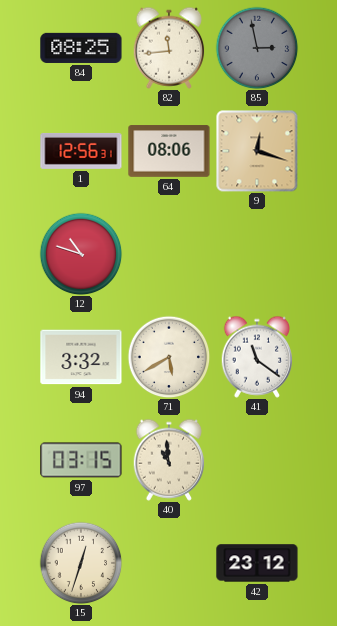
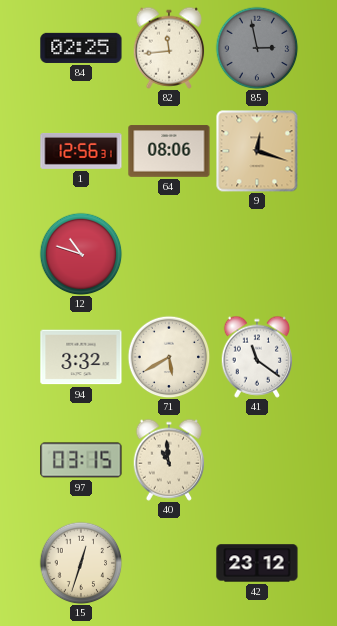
84: 08:25 -> 02:25 (81, 48)
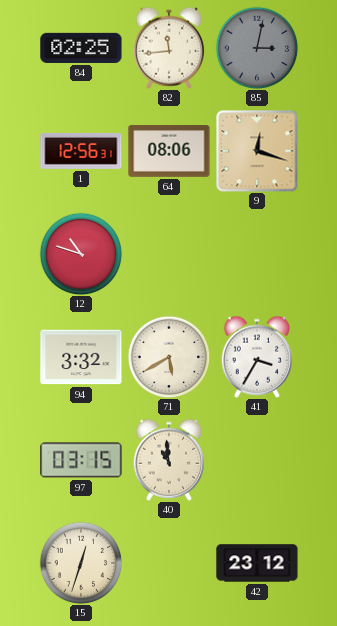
85: 2:58 -> 3:02 (257, 48)
41: 11:21 -> 3:35 (257, 357)
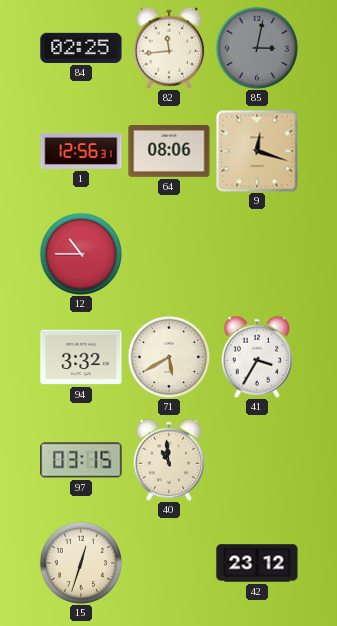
12: 10:48 -> 10:45 (81, 254)
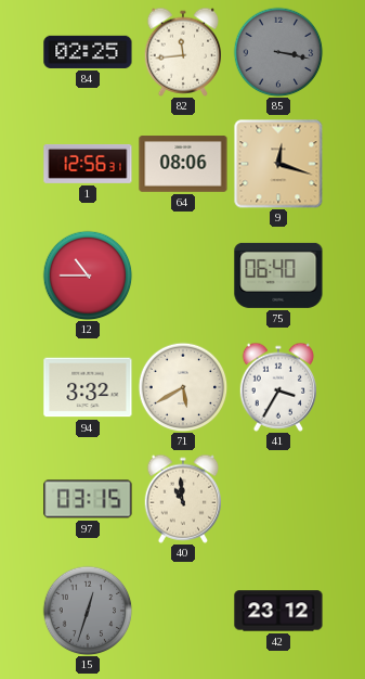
85: 3:02 -> 3:17 (278, 52)
75: none -> 06:40 (278, 276)
15 dial: cream -> grey (88, 611)
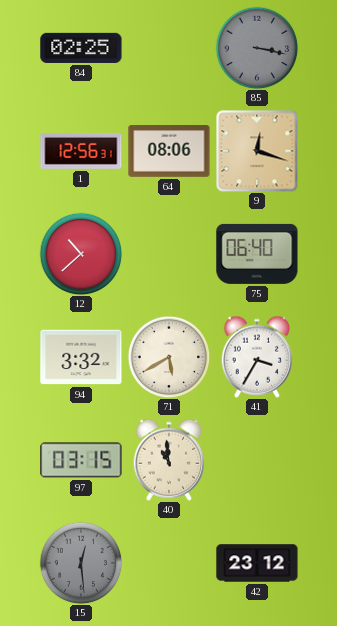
82: 11:44 -> none (183, 52)
12: 10:45 -> 10:38 (81, 254)
15: 12:33 -> 12:29 (81, 563)
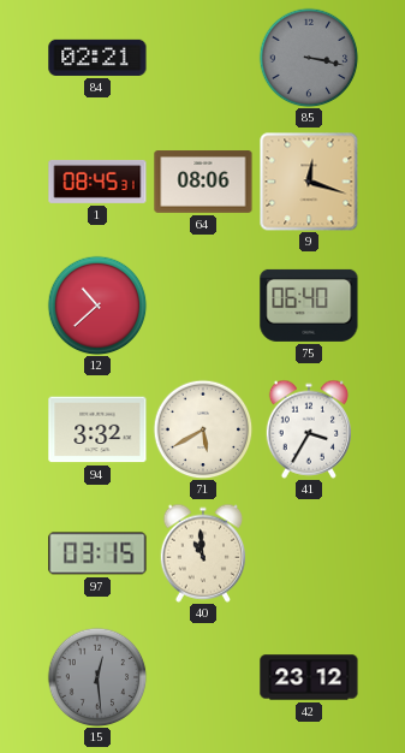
84: 02:25 -> 02:21 (97, 58)
1: 12:56 -> 08:45 (97, 182)
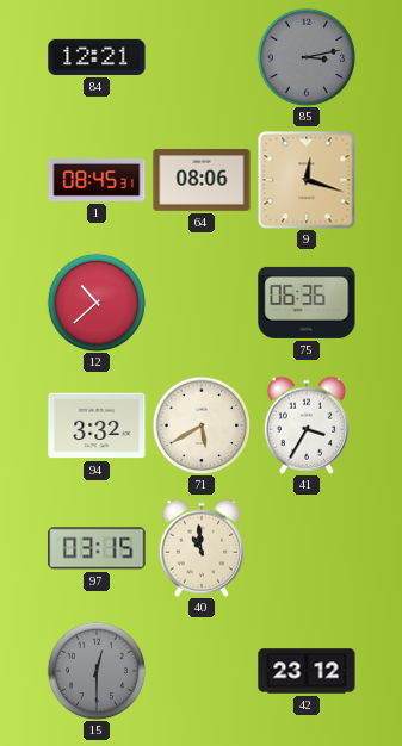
84: 02:21 -> 12:21 (97, 57)
85: 3:17 -> 3:13 (307, 57)
75: 06:40 -> 06:36 (307, 303)
15: 12:29 -> 12:30 (97, 671)
